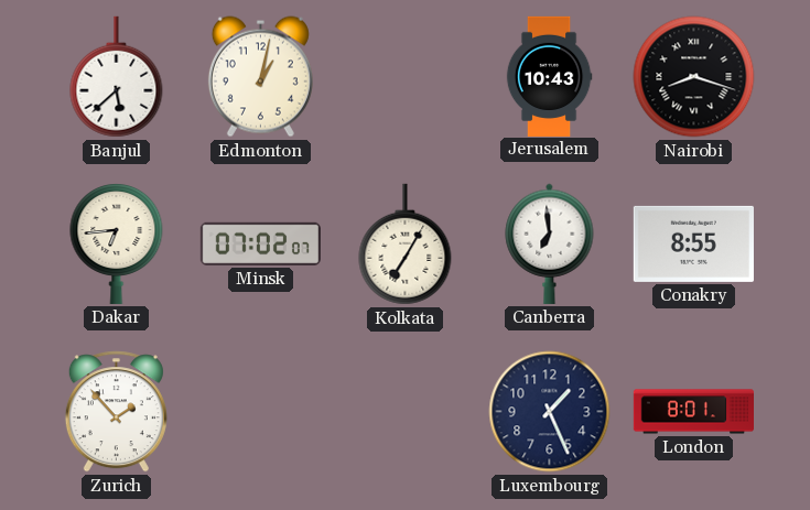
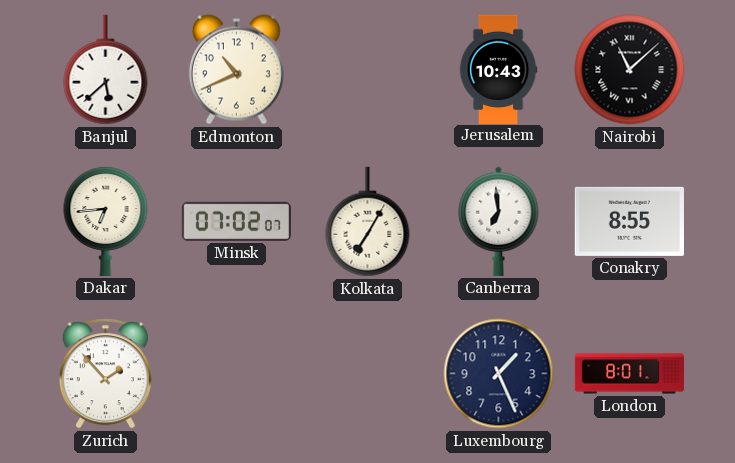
Edmonton: 1:02 -> 10:41 (236, 70)
Nairobi: 8:18 -> 11:08 (630, 70)
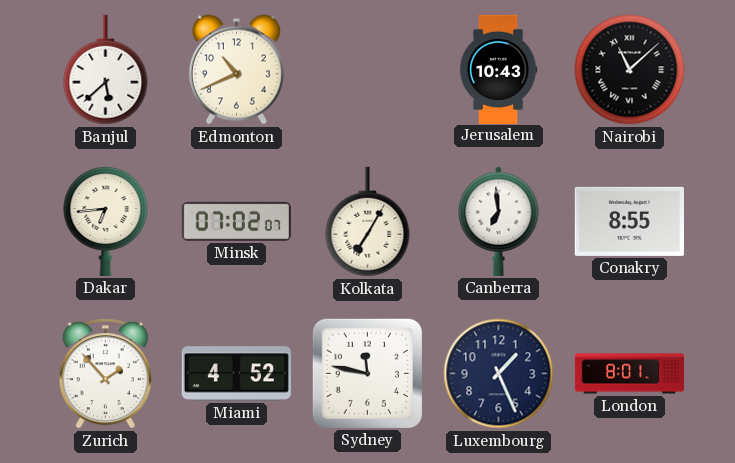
Miami: none -> 4:52 (236, 374)
Sydney: none -> 11:47 (367, 373)
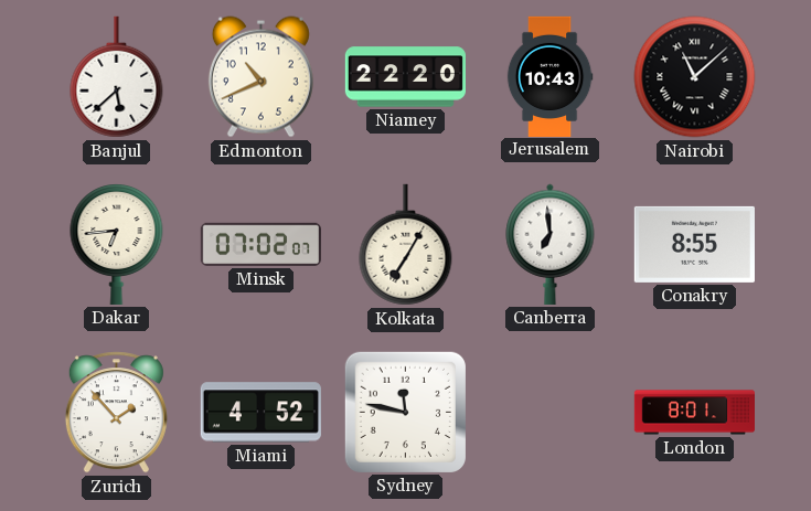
Niamey: none -> 22:20 (405, 77)
Luxembourg: 1:26 -> none (499, 374)
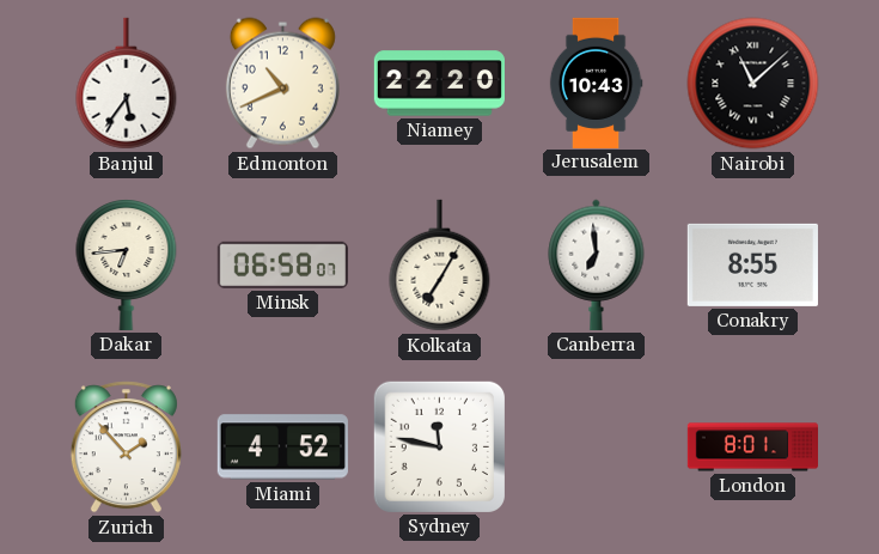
Banjul: 5:38 -> 5:36 (127, 84)
Minsk: 07:02 -> 06:58 (282, 264)
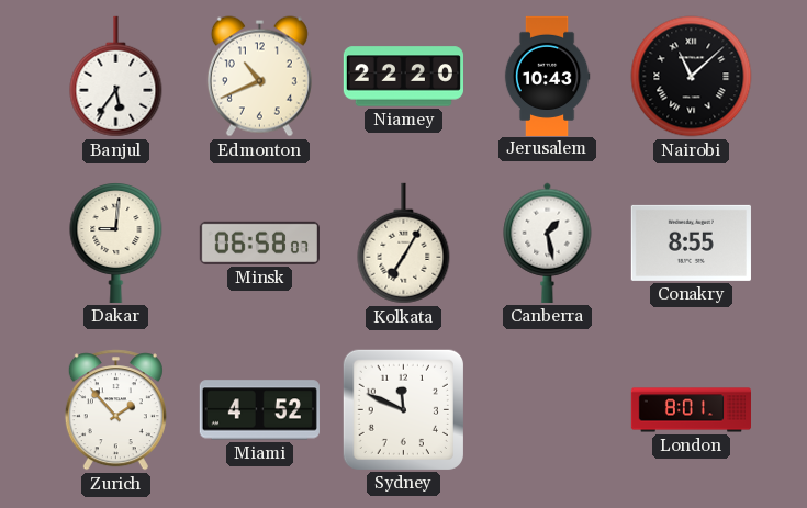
Dakar: 6:44 -> 9:01 (116, 244)
Canberra: 6:59 -> 1:28 (548, 242)
Sydney: 11:47 -> 11:49 (403, 409)
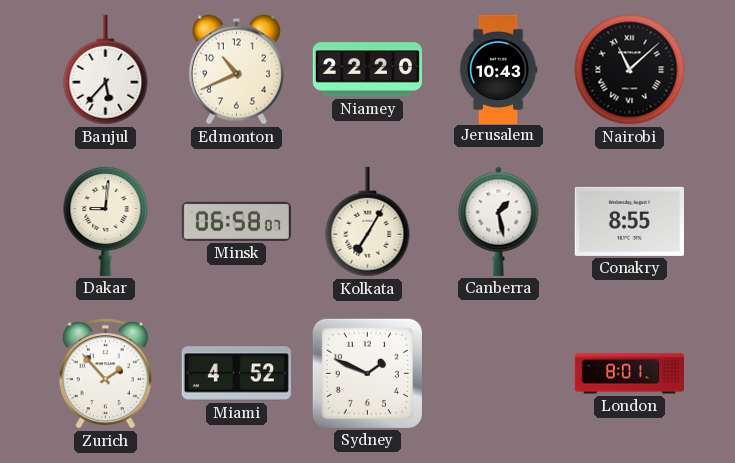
Banjul: 5:36 -> 5:37 (106, 70)
Sydney: 11:49 -> 1:49 (367, 373)
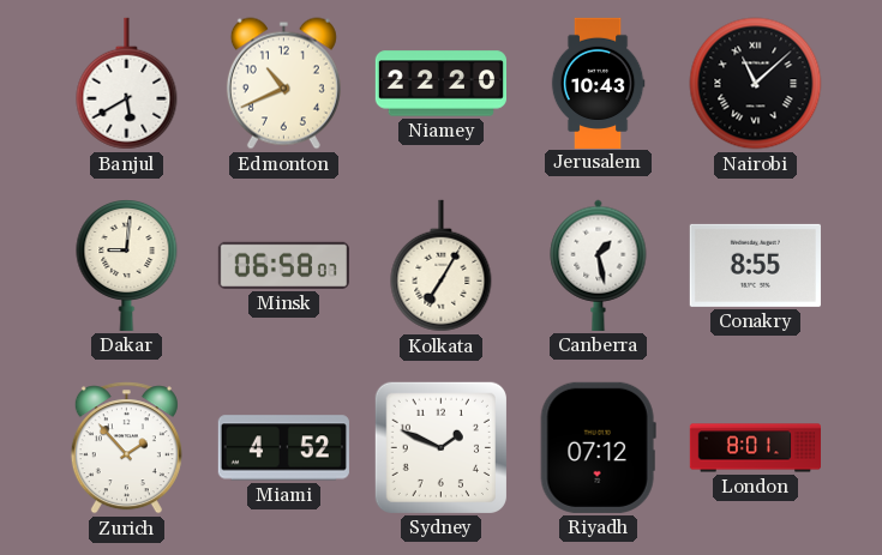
Banjul: 5:37 -> 5:40 (127, 84)
Riyadh: none -> 07:12 (598, 447)
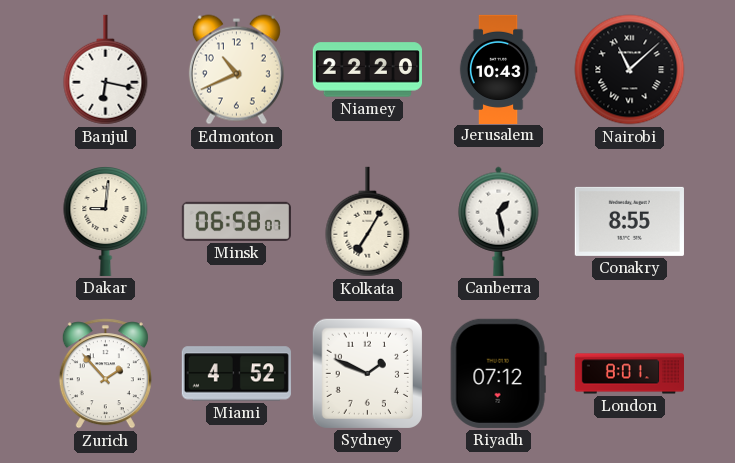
Banjul: 5:40 -> 6:17 (106, 70)
